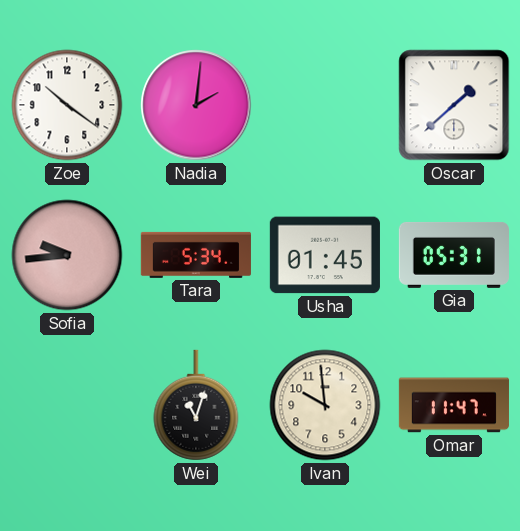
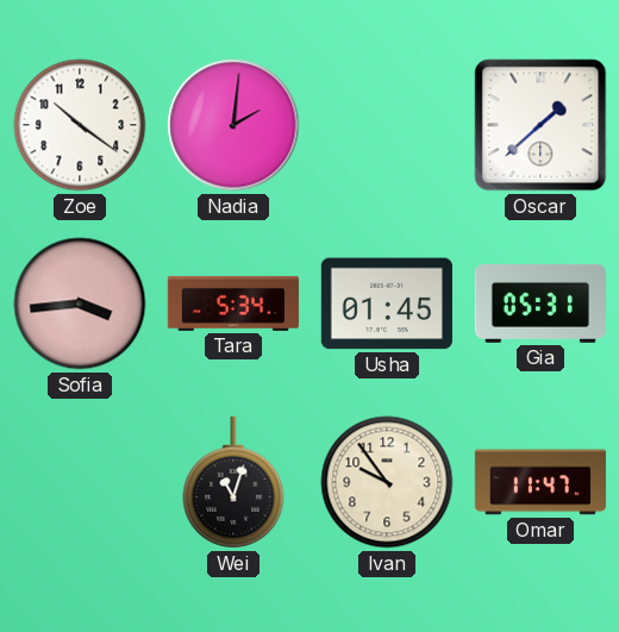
Sofia: 9:44 -> 3:44 (80, 304)
Ivan: 9:59 -> 9:54 (387, 482)
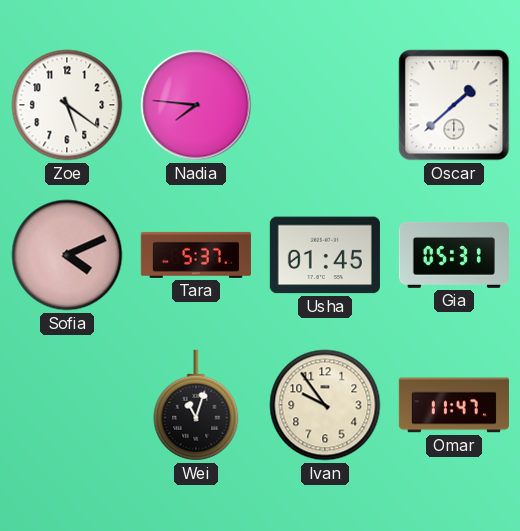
Zoe: 10:21 -> 5:21 (67, 105)
Nadia: 2:01 -> 7:46 (196, 105)
Sofia: 3:44 -> 4:11 (67, 255)
Tara: 5:34 -> 5:37 (196, 255)
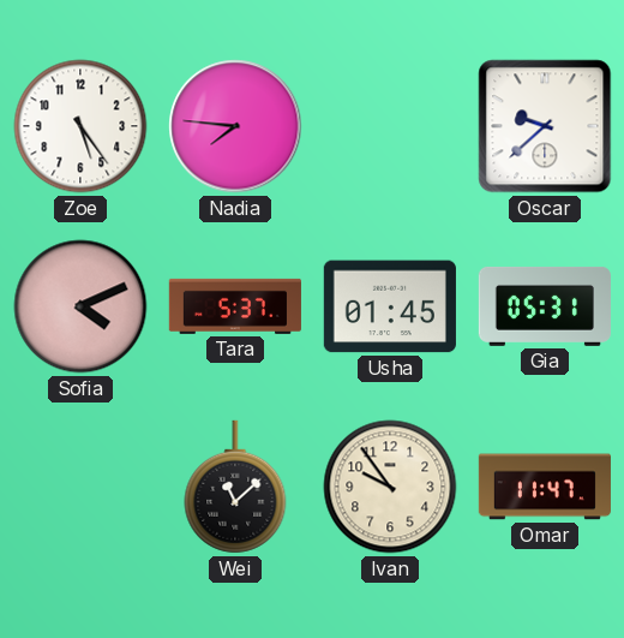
Zoe: 5:21 -> 5:24 (80, 126)
Oscar: 1:38 -> 9:38 (545, 126)
Wei: 11:03 -> 11:08 (235, 487)
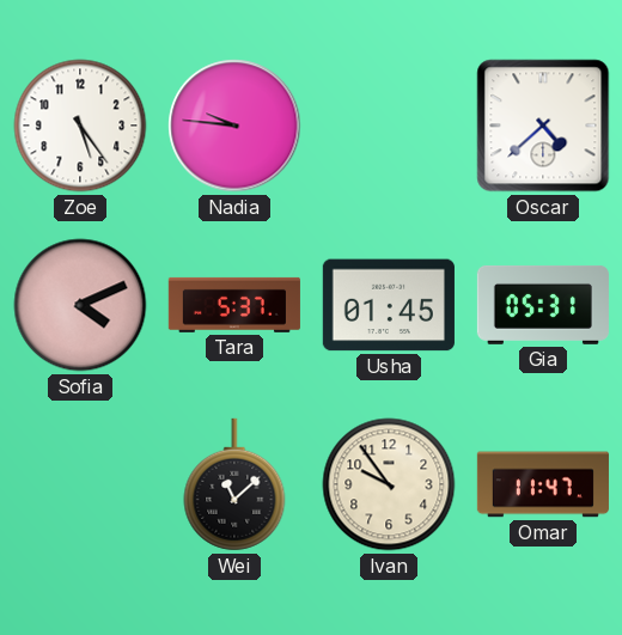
Nadia: 7:46 -> 9:46 (234, 126)
Oscar: 9:38 -> 4:38 (543, 126)
